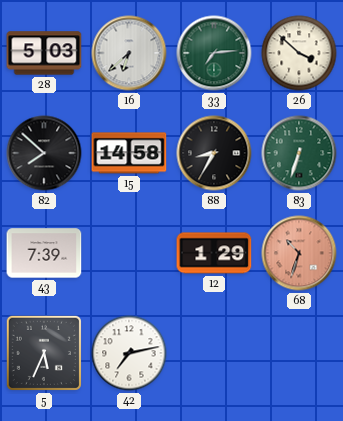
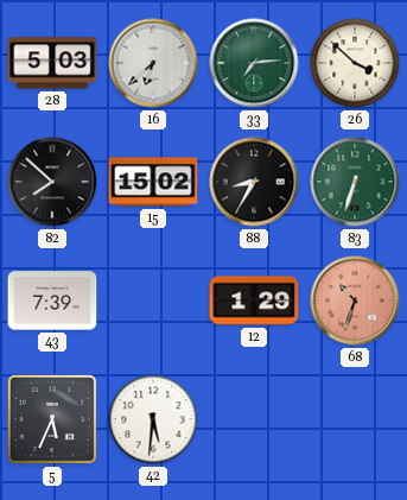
15: 14:58 -> 15:02 (153, 182)
42: 7:13 -> 5:31 (153, 419)
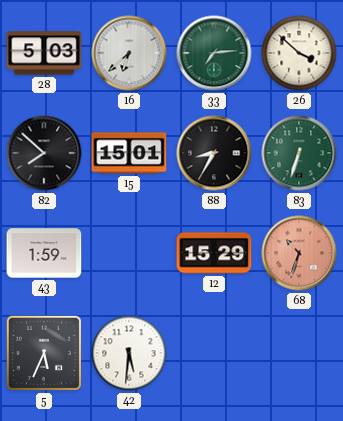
15: 15:02 -> 15:01 (129, 153)
43: 7:39 -> 1:59 (44, 253)
12: 1:29 -> 15:29 (214, 253)
